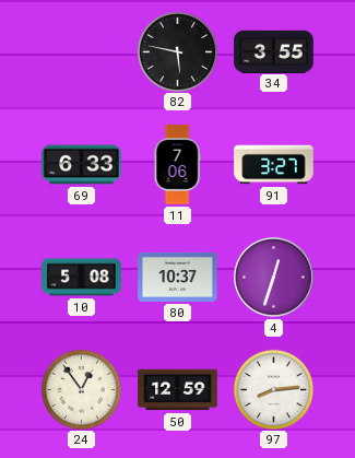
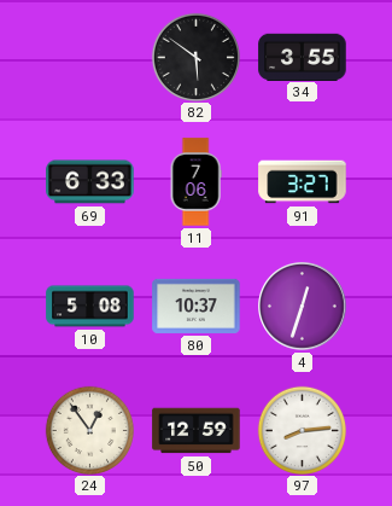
82: 5:47 -> 5:51 (195, 57)
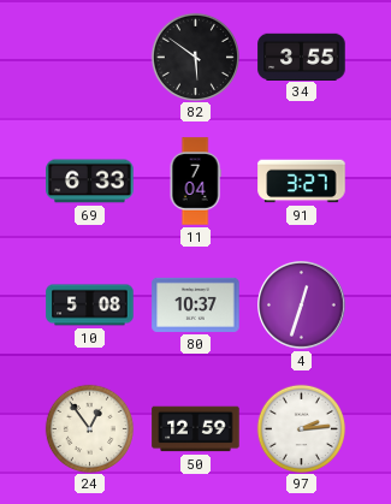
11: 7:06 -> 7:04 (195, 182)
97: 8:14 -> 2:14 (301, 428)
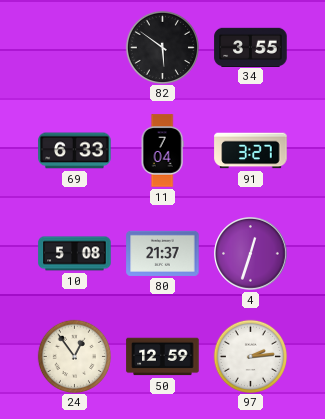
80: 10:37 -> 21:37 (163, 253)
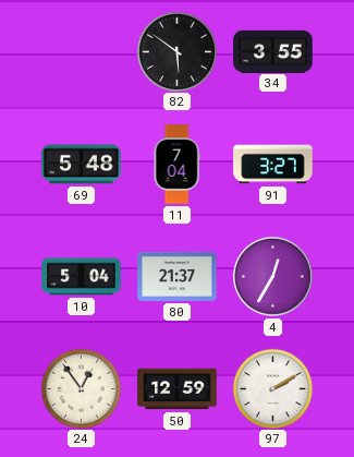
69: 6:33 -> 5:48 (82, 165)
10: 5:08 -> 5:04 (82, 277)
4: 12:33 -> 12:35 (273, 277)
97: 2:14 -> 2:10 (272, 388)
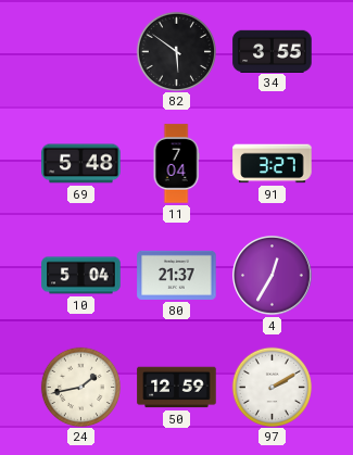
24: 12:54 -> 1:43 (80, 387)
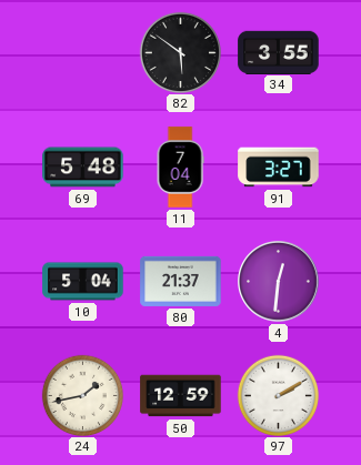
4: 12:35 -> 12:31 (279, 282)
